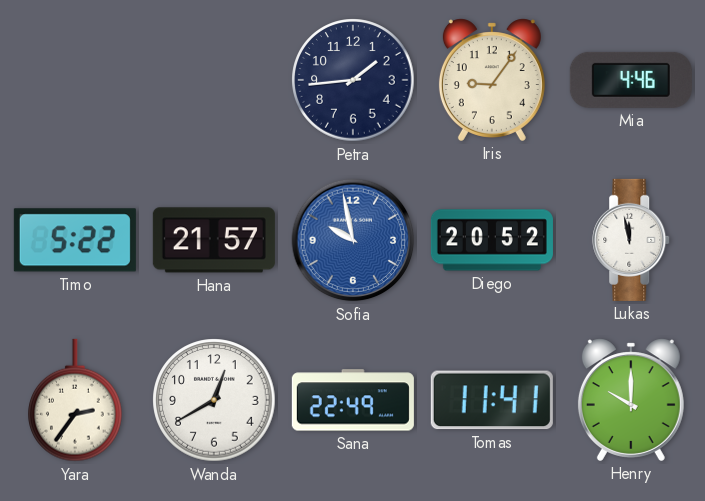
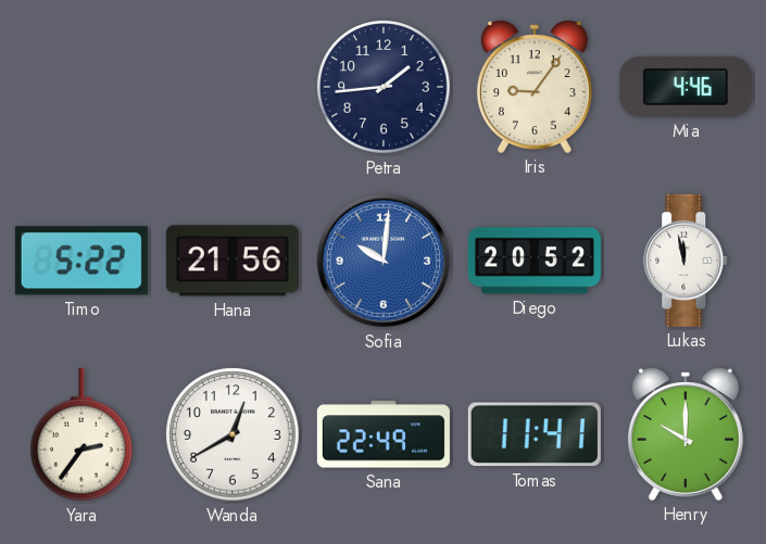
Hana: 21:57 -> 21:56 (233, 261)
Sofia: 9:58 -> 10:01 (384, 261)
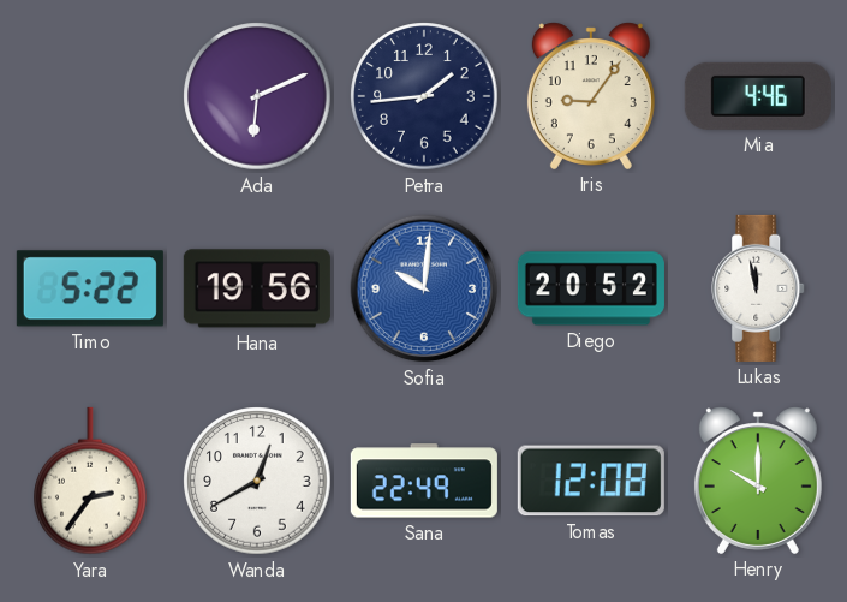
Ada: none -> 6:11 (257, 96)
Hana: 21:56 -> 19:56 (257, 288)
Tomas: 11:41 -> 12:08 (591, 481)
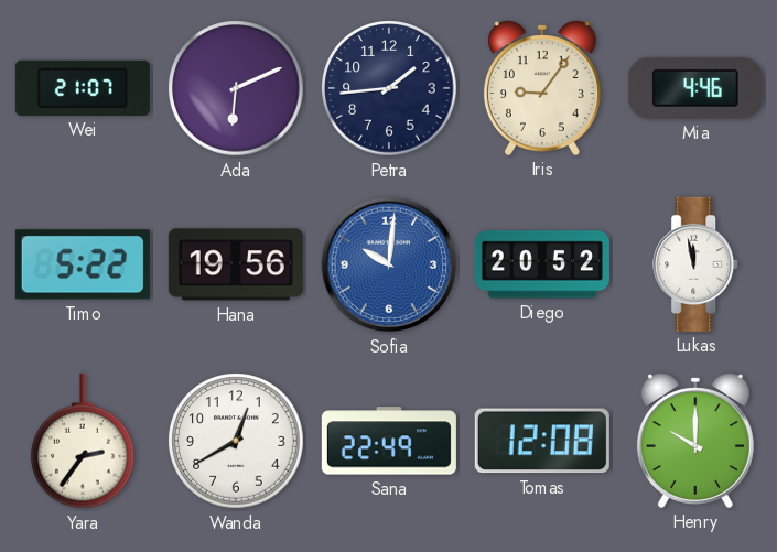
Wei: none -> 21:07 (83, 88)
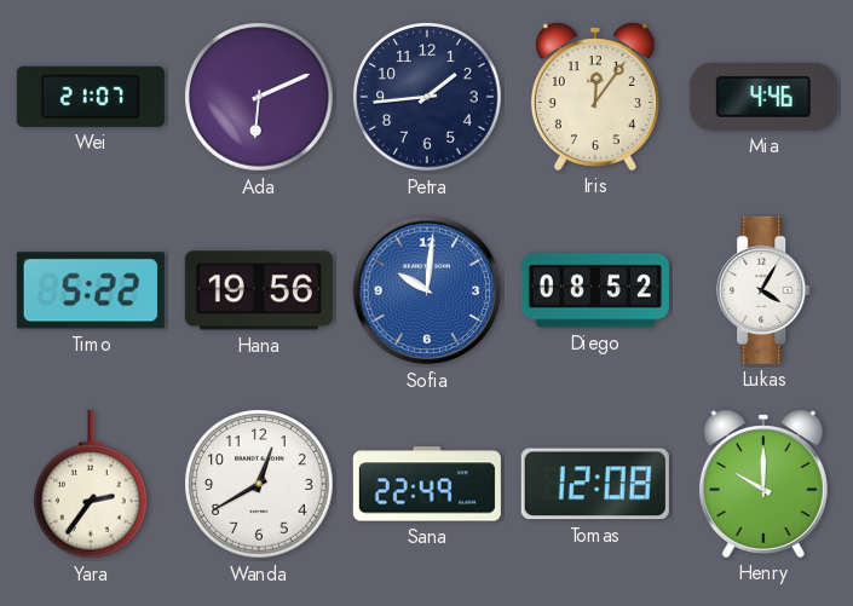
Iris: 9:06 -> 12:06 (595, 97)
Diego: 20:52 -> 08:52 (595, 290)
Lukas: 11:58 -> 4:05 (765, 290)
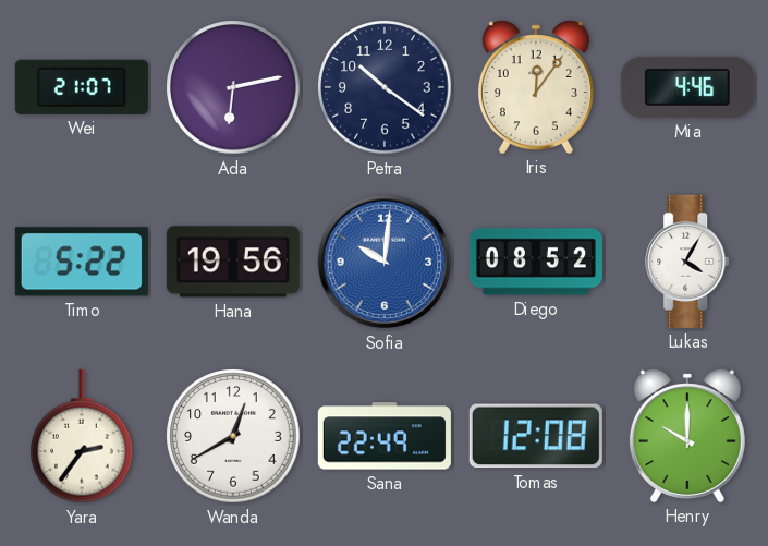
Ada: 6:11 -> 6:13 (233, 87)
Petra: 1:44 -> 10:21 (385, 87)
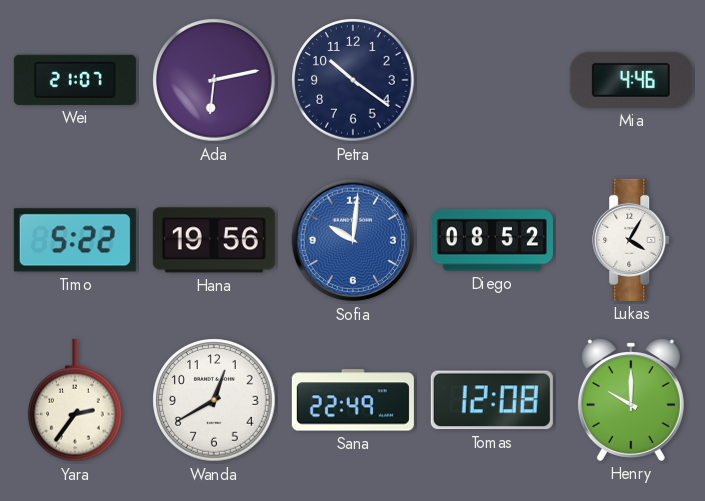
Iris: 12:06 -> none (536, 87)
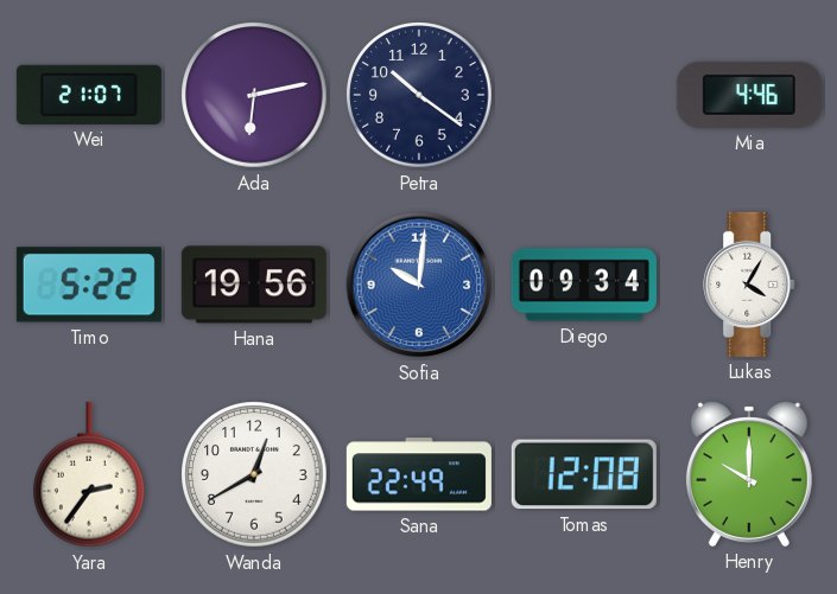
Diego: 08:52 -> 09:34 (584, 285)
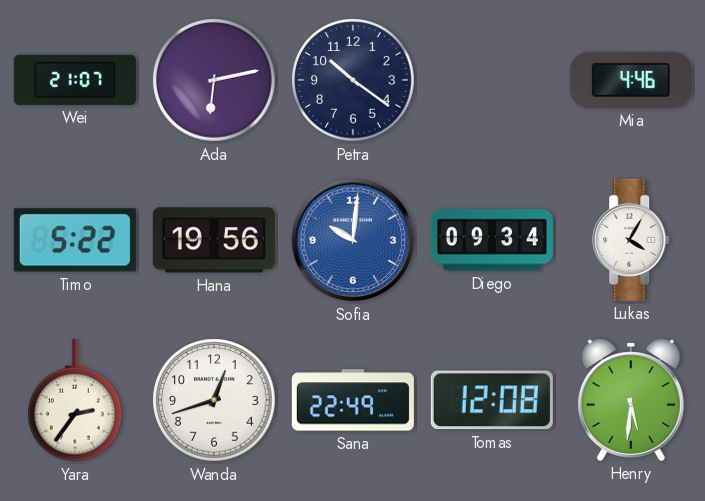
Wanda: 12:40 -> 12:42 (214, 400)
Henry: 10:00 -> 5:31 (631, 400)
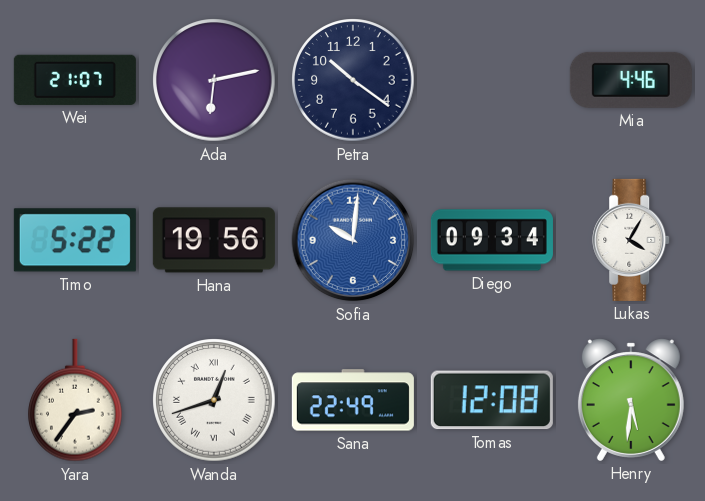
Wanda numerals: Arabic -> Roman (214, 400)
